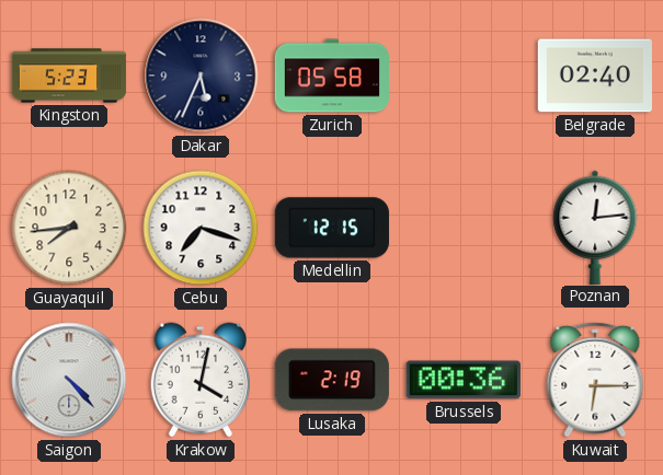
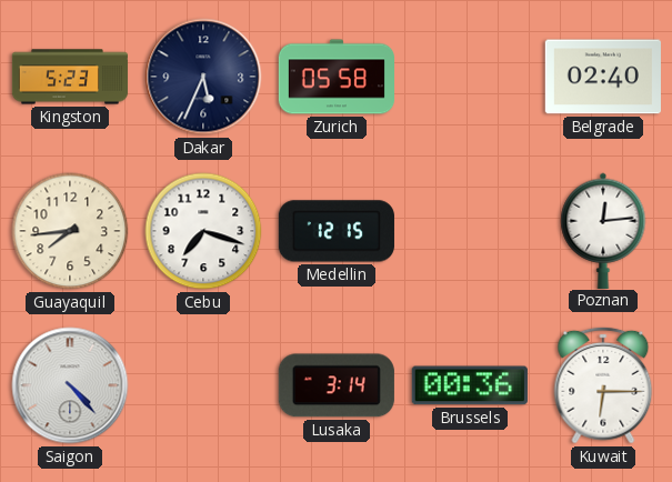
Krakow: 4:02 -> none (199, 380)
Lusaka: 2:19 -> 3:14 (337, 385)
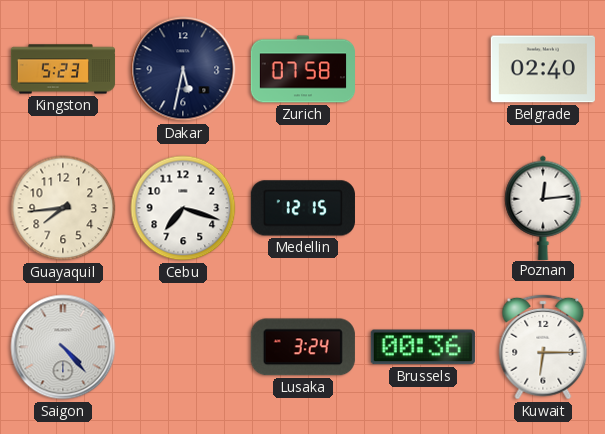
Dakar: 5:34 -> 5:32 (183, 69)
Zurich: 05:58 -> 07:58 (302, 69)
Lusaka: 3:14 -> 3:24 (303, 347)
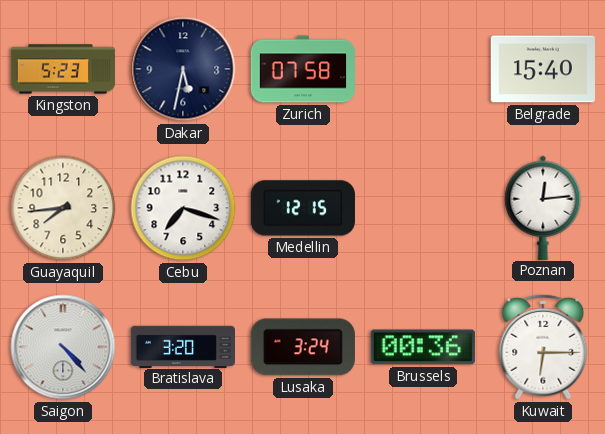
Belgrade: 02:40 -> 15:40 (543, 69)
Bratislava: none -> 3:20 (182, 346)
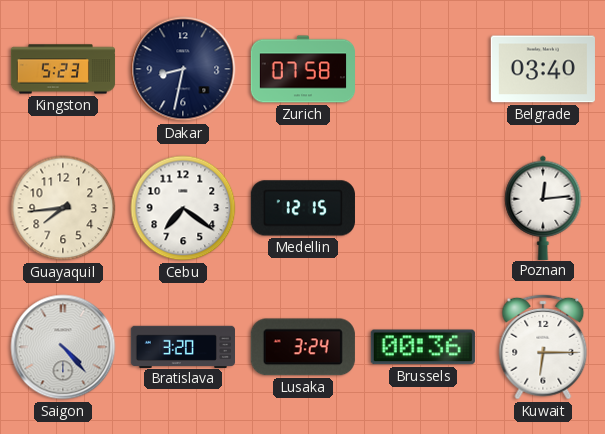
Dakar: 5:32 -> 8:32 (183, 69)
Belgrade: 15:40 -> 03:40 (543, 69)
Cebu: 7:18 -> 7:21 (183, 208)
